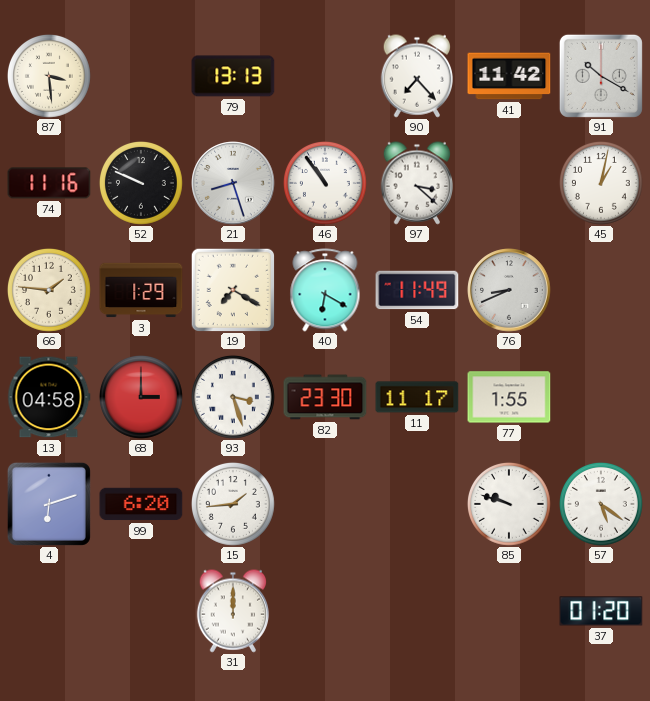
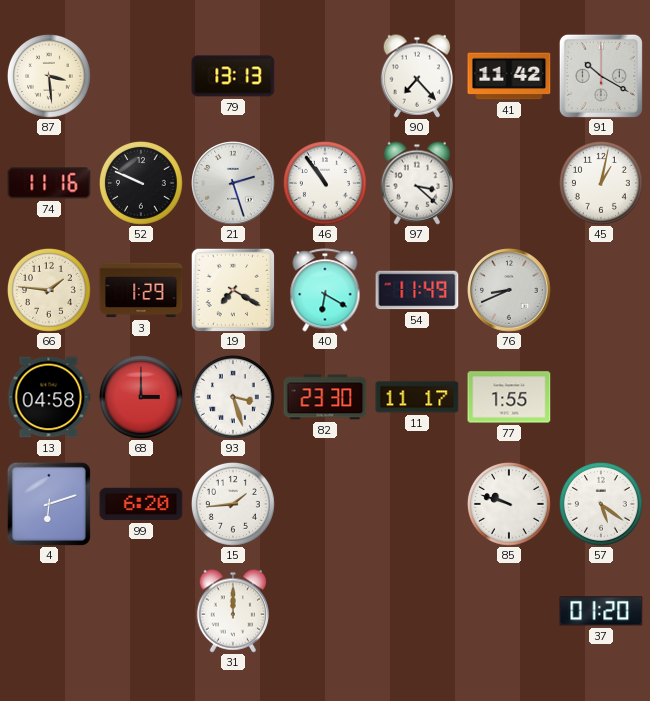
21: 8:27 -> 2:27 (233, 183)
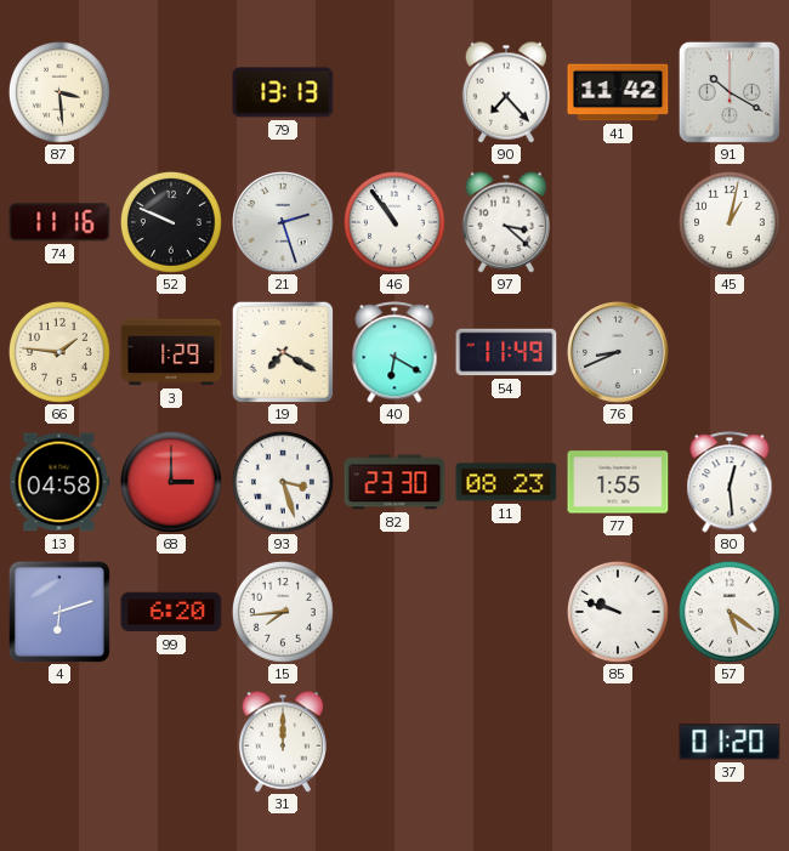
11: 11:17 -> 08:23 (506, 482)
80: none -> 12:29 (730, 482)
15: 1:44 -> 7:44 (283, 612)
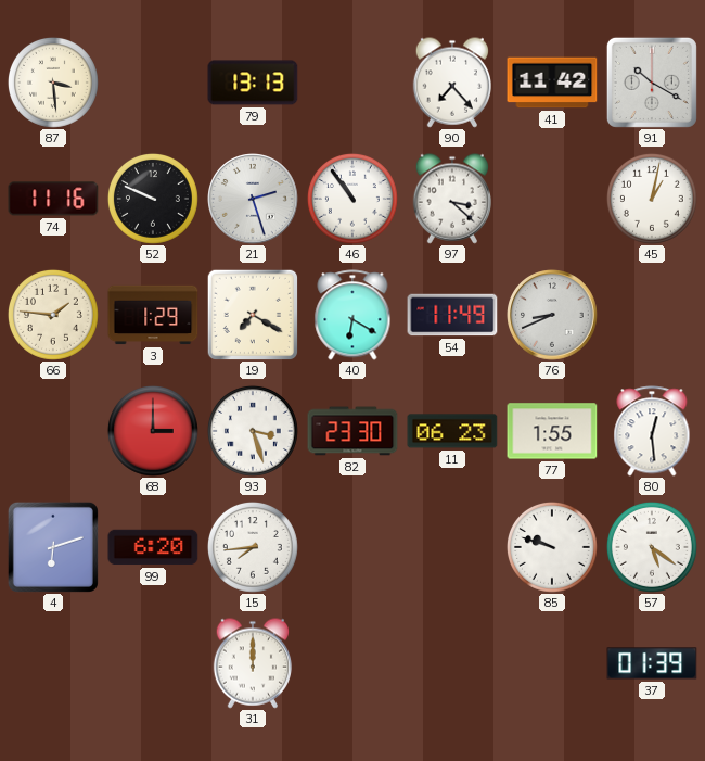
13: 04:58 -> none (59, 482)
11: 08:23 -> 06:23 (452, 431)
37: 01:20 -> 01:39 (652, 663)
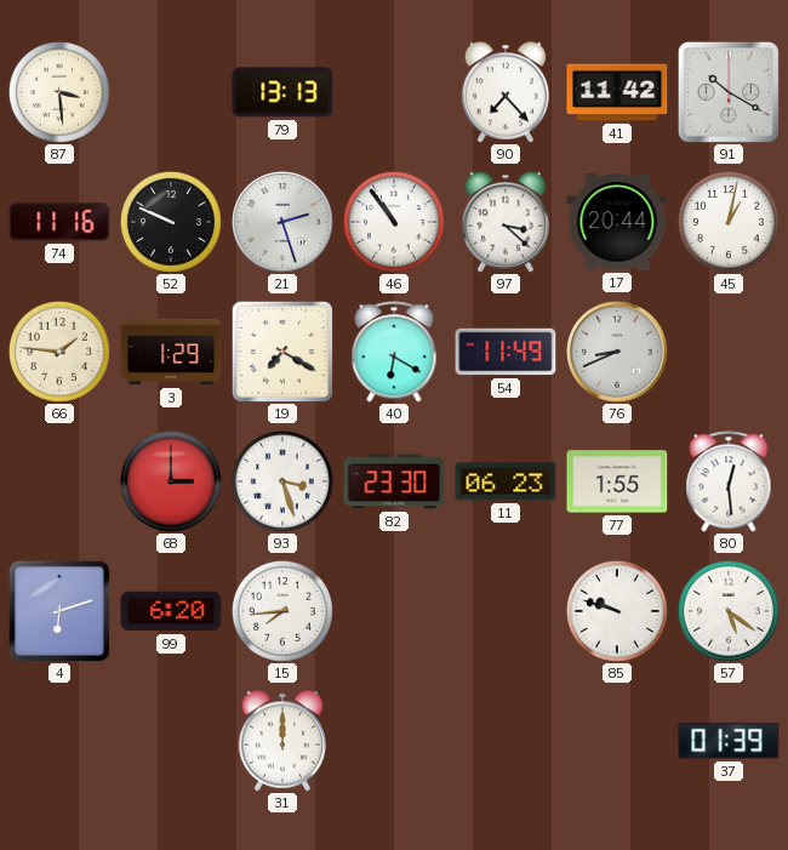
17: none -> 20:44 (617, 222)
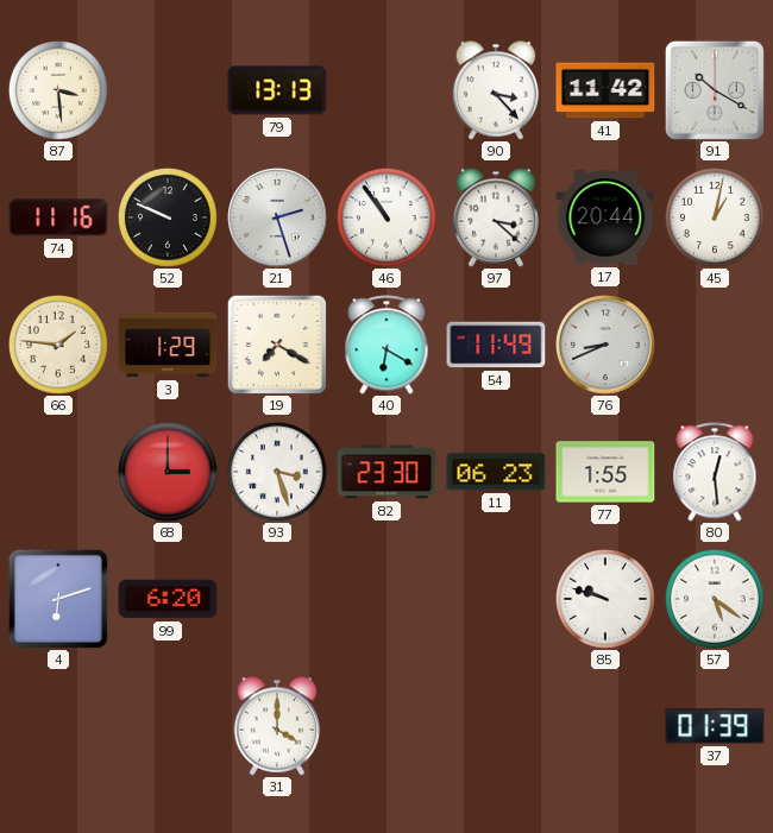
90: 7:23 -> 3:23 (495, 90)
15: 7:44 -> none (282, 611)
31: 12:00 -> 4:00 (276, 726)
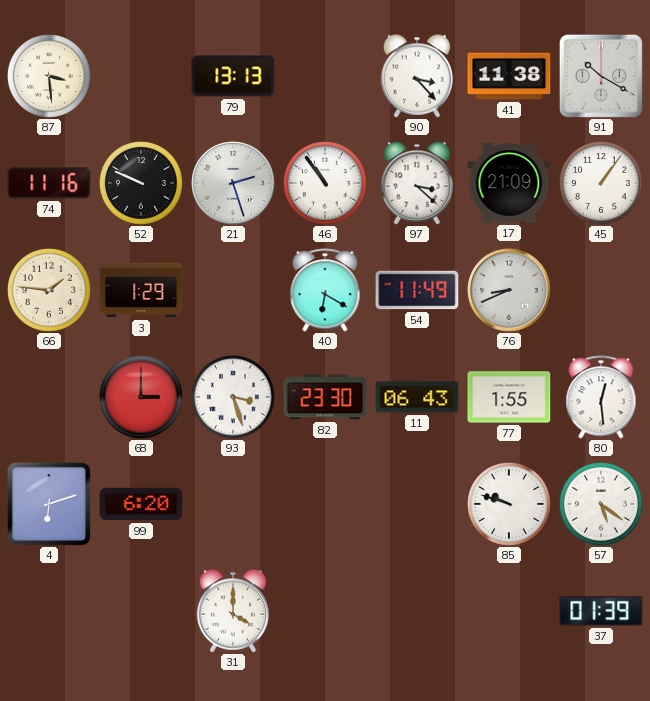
41: 11:42 -> 11:38 (509, 76)
17: 20:44 -> 21:09 (509, 183)
45: 1:02 -> 1:06 (601, 183)
19: 7:20 -> none (276, 343)
11: 06:23 -> 06:43 (417, 397)
